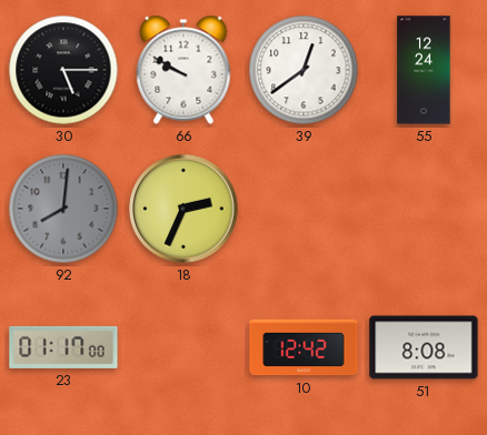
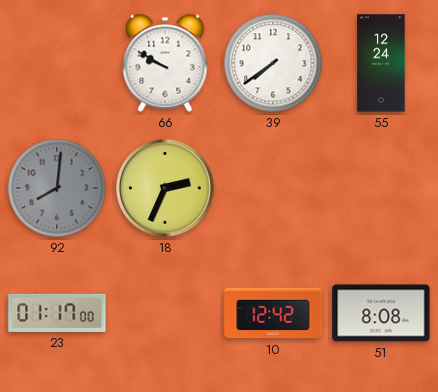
30: 5:15 -> none (63, 70)
39: 12:39 -> 7:39 (273, 63)
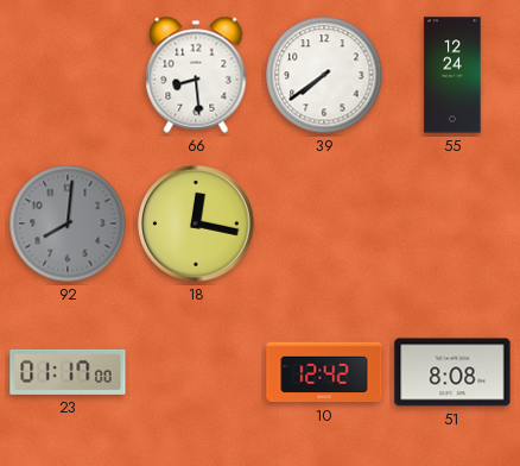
66: 9:50 -> 8:29 (196, 75)
18: 2:34 -> 12:17 (196, 223)
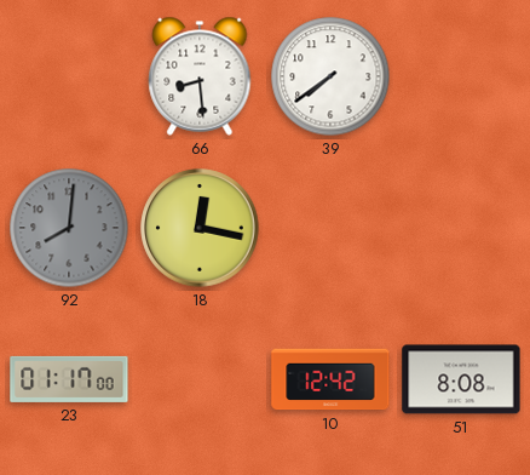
55: 12:24 -> none (452, 75)
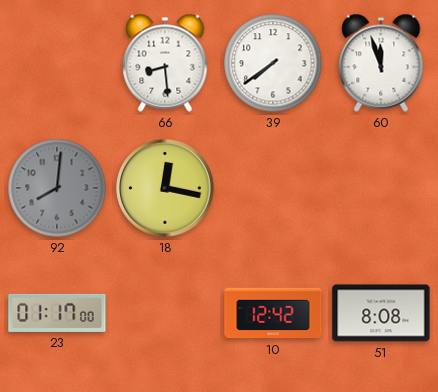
60: none -> 11:57 (381, 63)
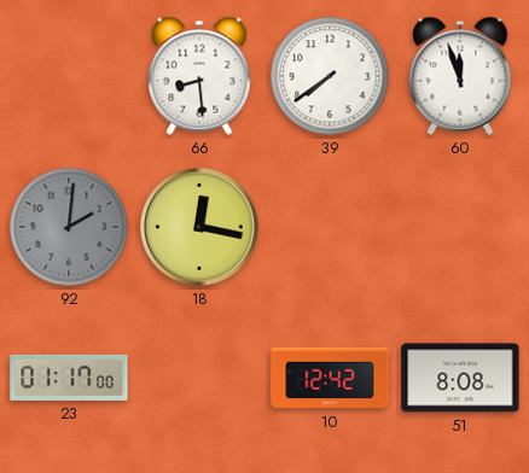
92: 8:01 -> 2:01 (69, 227)
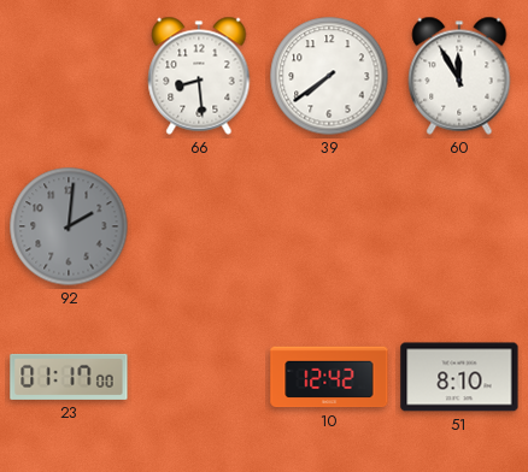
60: 11:57 -> 11:55 (459, 76)
18: 12:17 -> none (199, 227)
51: 8:08 -> 8:10 (459, 377)
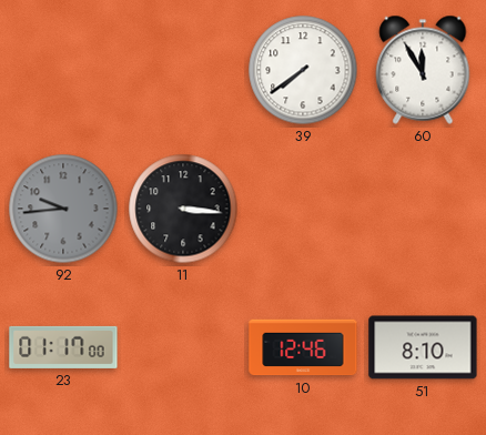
66: 8:29 -> none (199, 76)
92: 2:01 -> 9:44 (63, 209)
11: none -> 3:16 (183, 209)
10: 12:42 -> 12:46 (303, 347)
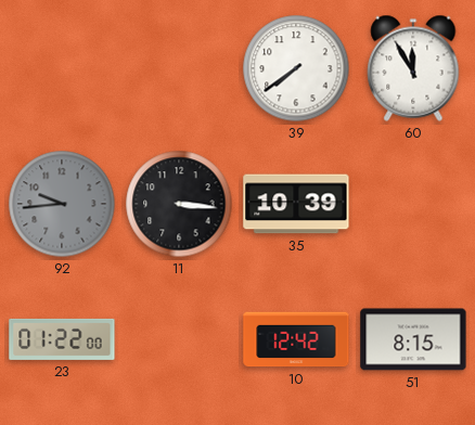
35: none -> 10:39 (296, 204)
23: 01:17 -> 01:22 (62, 339)
10: 12:46 -> 12:42 (296, 339)
51: 8:10 -> 8:15 (413, 339)
